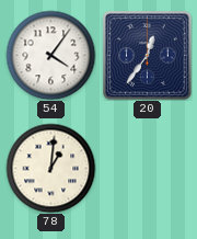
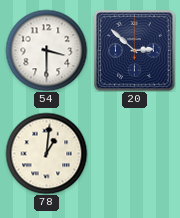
54: 4:06 -> 3:30 (46, 50)
20: 12:36 -> 2:52 (134, 50)
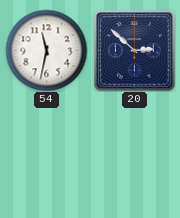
54: 3:30 -> 11:32 (46, 50)
78: 1:01 -> none (46, 153)
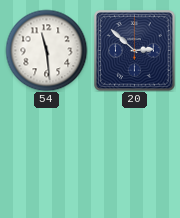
54: 11:32 -> 11:29 (46, 50)
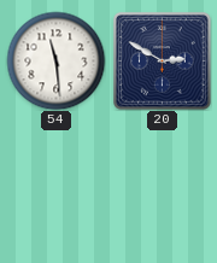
20: 2:52 -> 2:50 (162, 60)
